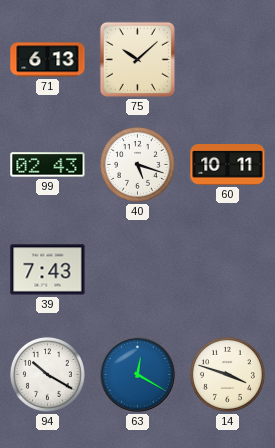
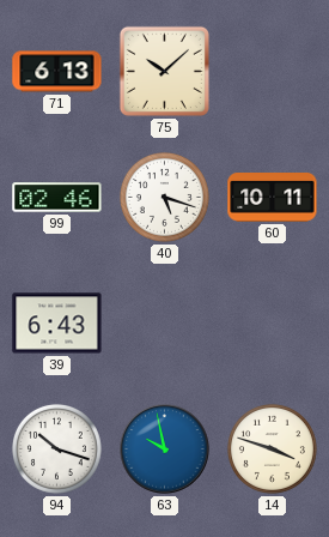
99: 02:43 -> 02:46 (57, 198)
39: 7:43 -> 6:43 (57, 324)
94: 10:20 -> 10:18 (56, 448)
63: 12:20 -> 9:58 (165, 449)
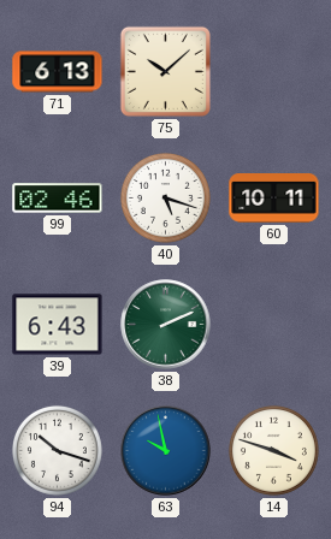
38: none -> 2:11 (166, 325)
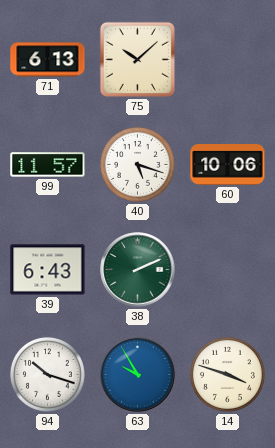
99: 02:46 -> 11:57 (48, 165)
60: 10:11 -> 10:06 (228, 165)
63: 9:58 -> 9:55 (138, 375)
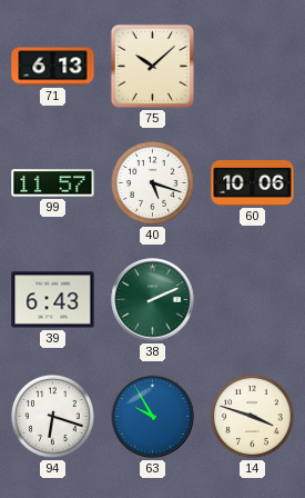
94: 10:18 -> 6:18 (52, 416)
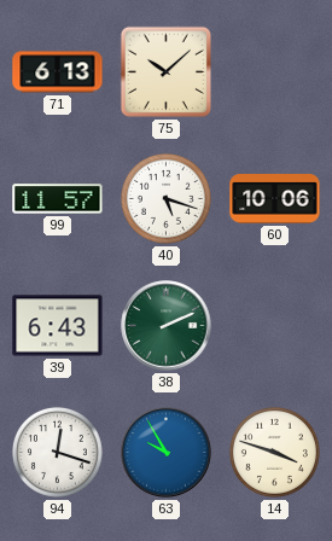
94: 6:18 -> 12:18 (57, 452)
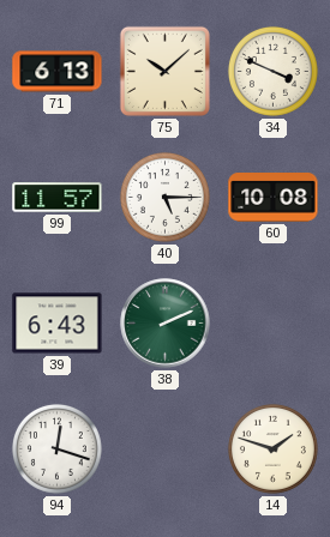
34: none -> 3:49 (272, 71)
40: 5:18 -> 5:15 (164, 197)
60: 10:06 -> 10:08 (274, 198)
63: 9:55 -> none (167, 453)
14: 3:48 -> 1:48 (272, 448)
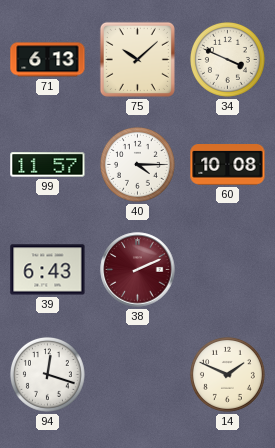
40: 5:15 -> 4:15 (137, 164)
38 dial: green -> burgundy (138, 270)
14: 1:48 -> 1:49 (227, 374)
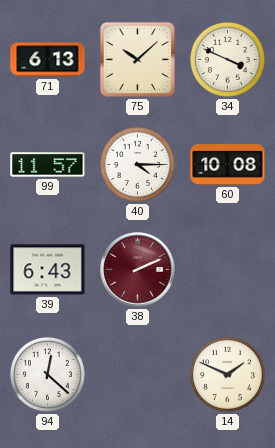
94: 12:18 -> 12:22 (47, 374)
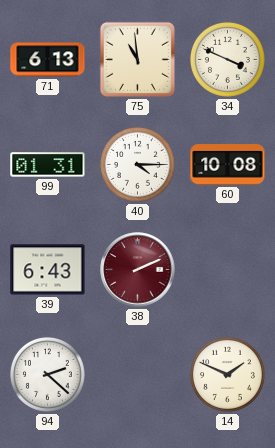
75: 10:08 -> 10:59 (137, 59)
99: 11:57 -> 01:31 (48, 165)
94: 12:22 -> 2:22 (47, 374)
